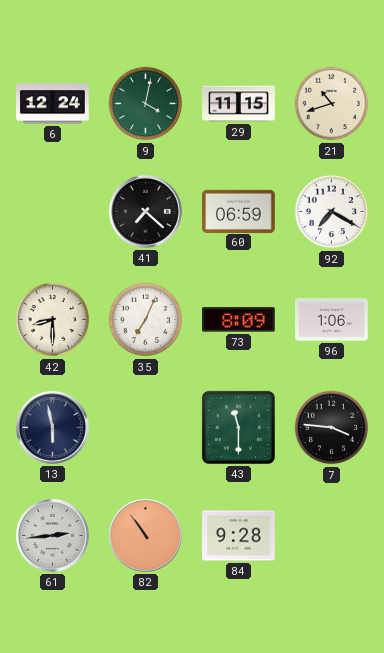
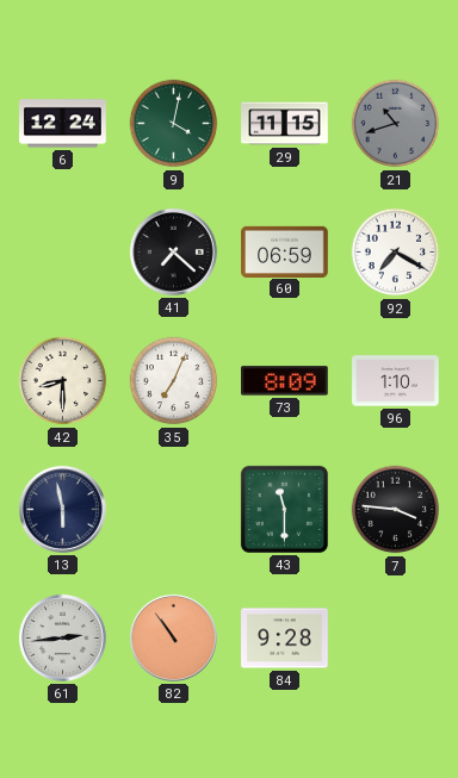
21 dial: cream -> grey (396, 124)
96: 1:06 -> 1:10 (396, 381)
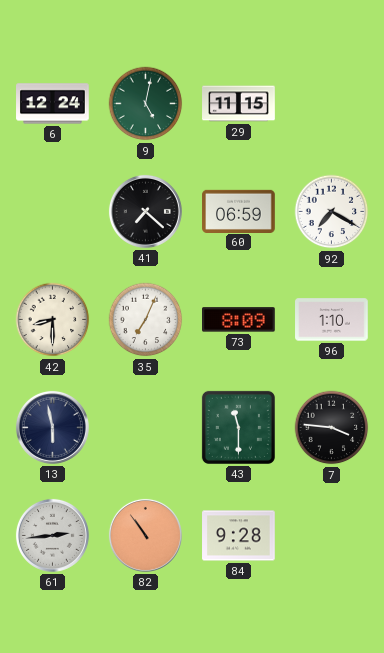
9: 4:02 -> 5:02 (146, 104)
21: 10:42 -> none (396, 124)
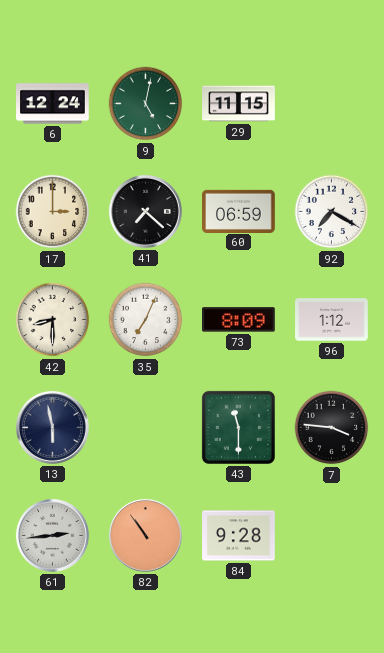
17: none -> 3:00 (53, 212)
96: 1:10 -> 1:12 (332, 320)
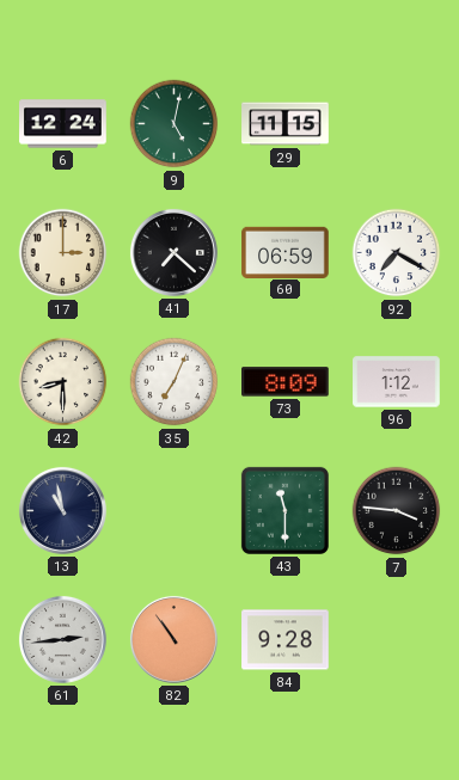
13: 5:58 -> 10:58 (62, 510)
